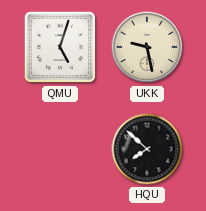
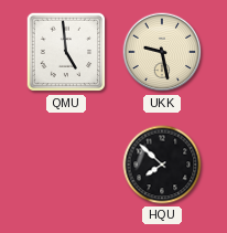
QMU: 5:03 -> 4:59 (66, 52)
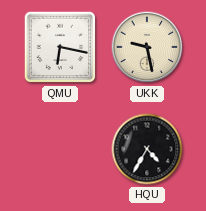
QMU: 4:59 -> 6:17 (60, 47)
HQU: 7:52 -> 4:35 (147, 149)
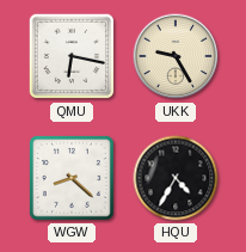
UKK: 9:28 -> 9:25 (176, 56)
WGW: none -> 8:22 (72, 178)
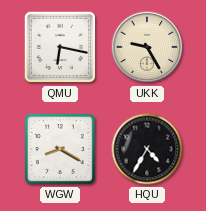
WGW: 8:22 -> 8:20 (60, 149)
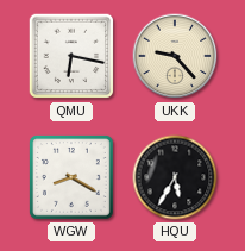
UKK: 9:25 -> 9:23 (175, 56)
HQU: 4:35 -> 5:35 (175, 177)
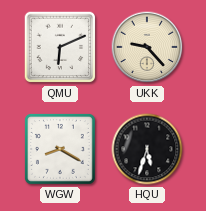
QMU: 6:17 -> 6:11 (60, 47)
HQU: 5:35 -> 5:33 (147, 149)
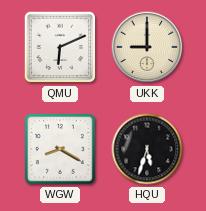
UKK: 9:23 -> 9:00 (147, 47)
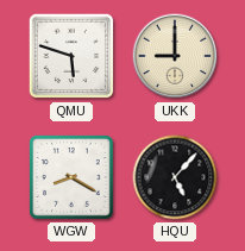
QMU: 6:11 -> 5:48 (71, 56)
HQU: 5:33 -> 5:07 (175, 177)
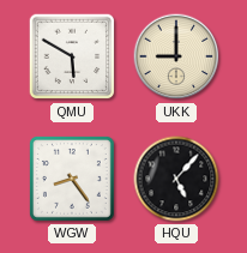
QMU: 5:48 -> 5:50 (72, 56)
WGW: 8:20 -> 8:24 (72, 179)
